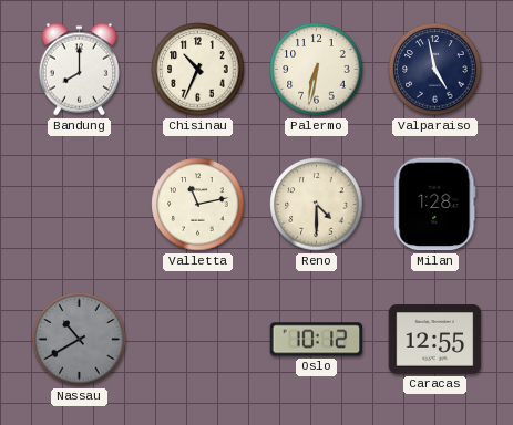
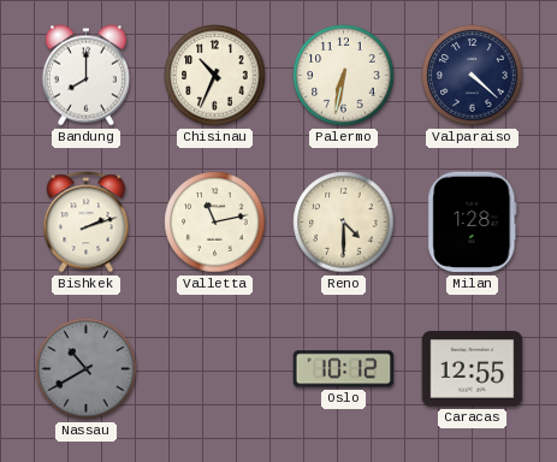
Valparaiso: 4:58 -> 4:22 (473, 76)
Bishkek: none -> 2:12 (87, 223)
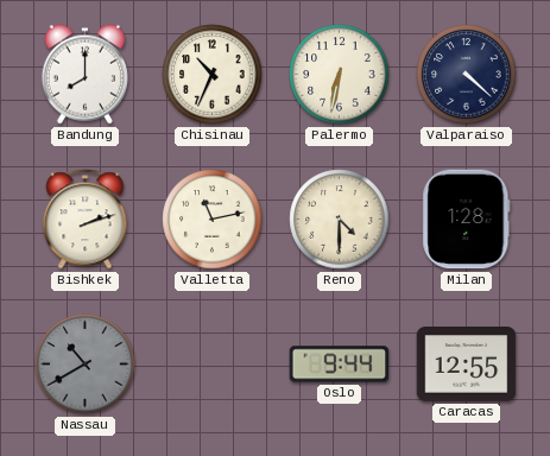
Oslo: 10:12 -> 9:44 (340, 365)
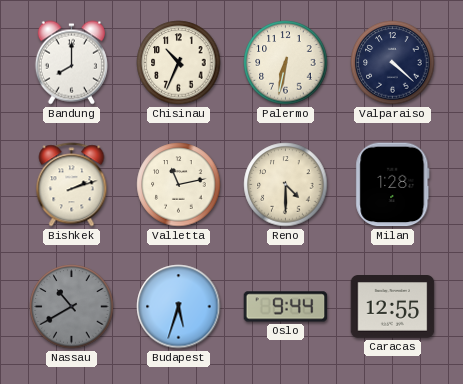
Budapest: none -> 5:33 (179, 307)
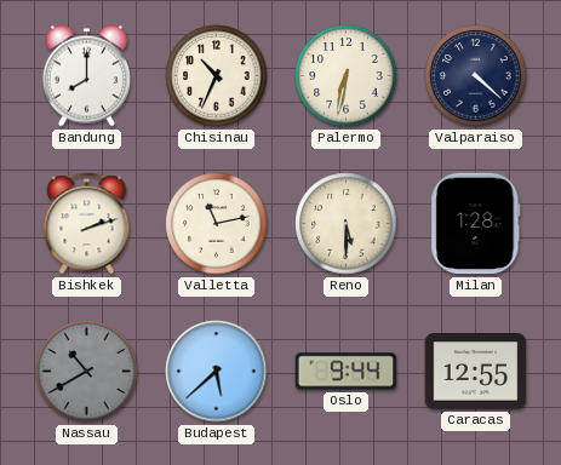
Reno: 4:30 -> 5:30 (347, 224)
Budapest: 5:33 -> 5:38 (217, 372)
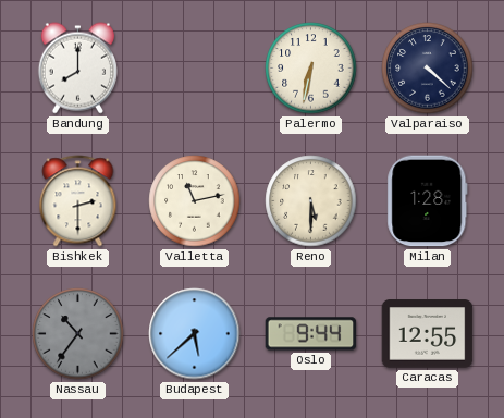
Chisinau: 10:34 -> none (217, 76)
Bishkek: 2:12 -> 2:30 (78, 201)
Nassau: 10:40 -> 10:36 (78, 334)
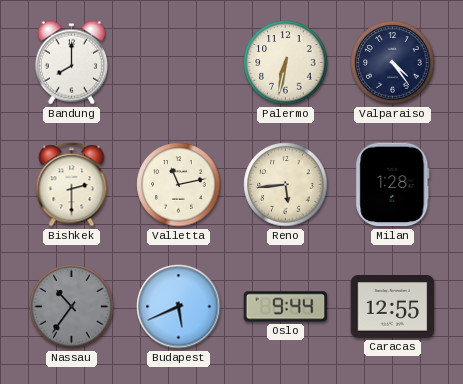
Valparaiso: 4:22 -> 4:24 (393, 63)
Reno: 5:30 -> 5:44 (286, 185)
Budapest: 5:38 -> 5:41 (179, 307)
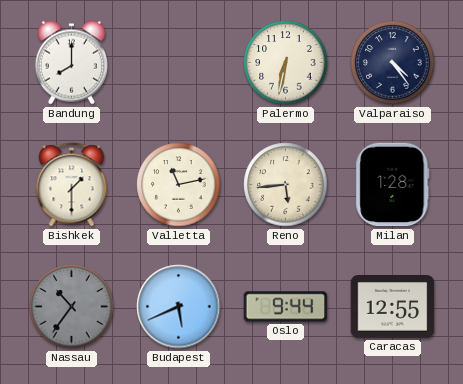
Bishkek: 2:30 -> 1:30 (72, 185)
